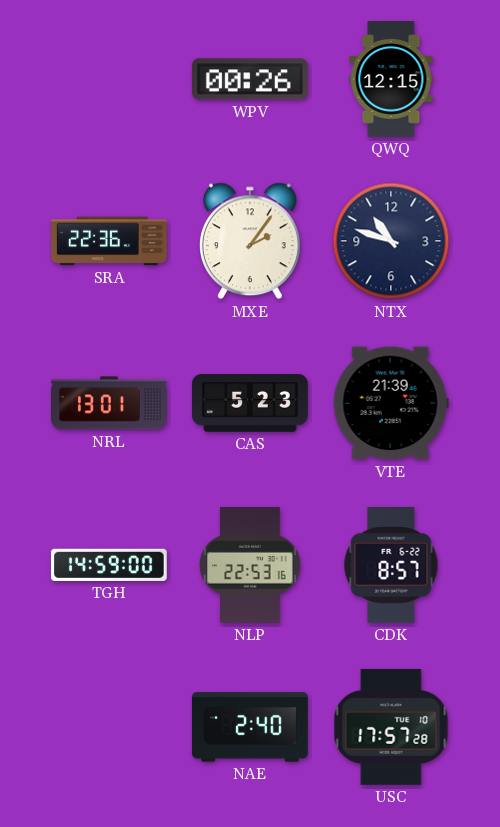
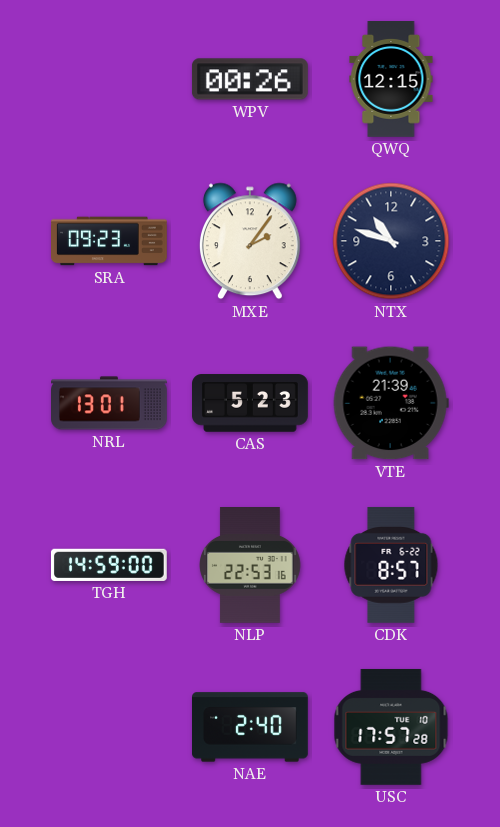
SRA: 22:36 -> 09:23 (110, 241)
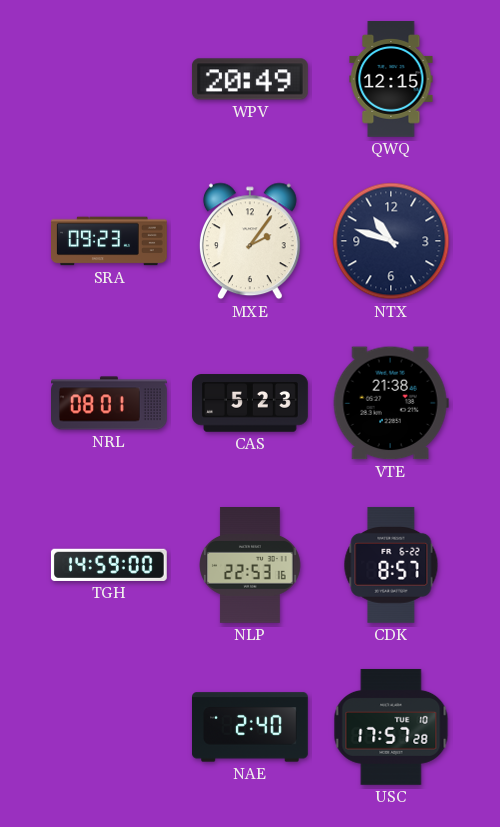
WPV: 00:26 -> 20:49 (250, 79)
NRL: 13:01 -> 08:01 (110, 403)
VTE: 21:39 -> 21:38 (391, 403)
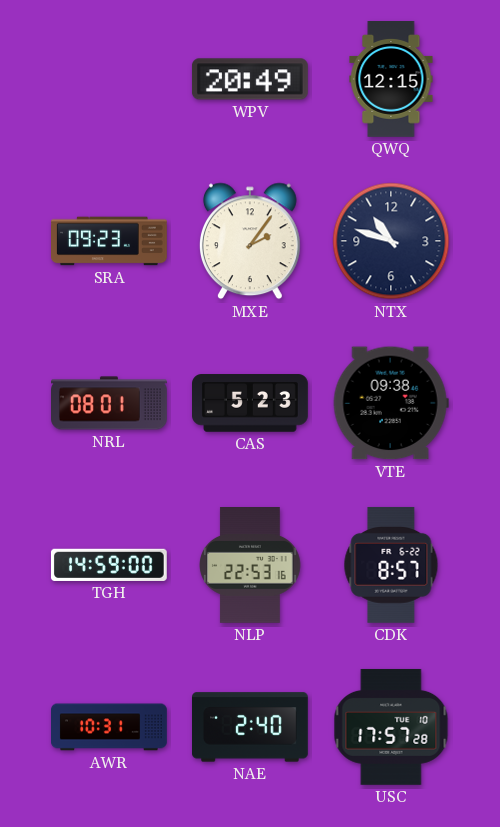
VTE: 21:38 -> 09:38 (391, 403)
AWR: none -> 10:31 (110, 727)
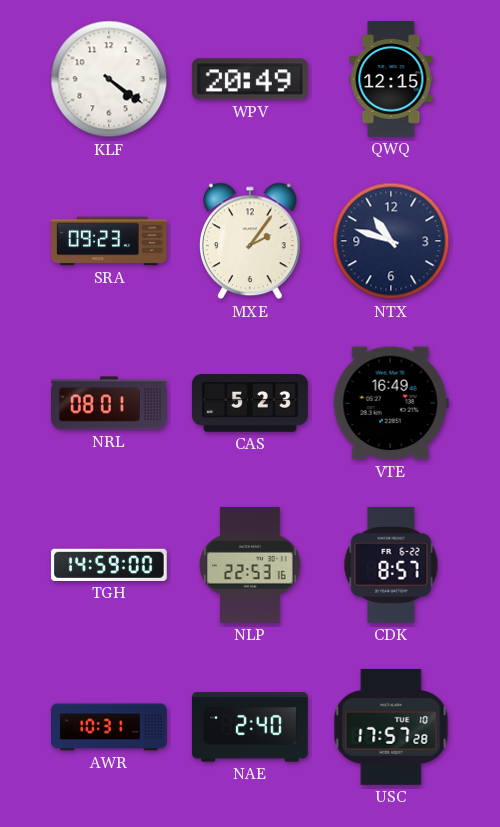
KLF: none -> 4:21 (109, 79)
VTE: 09:38 -> 16:49 (391, 403)
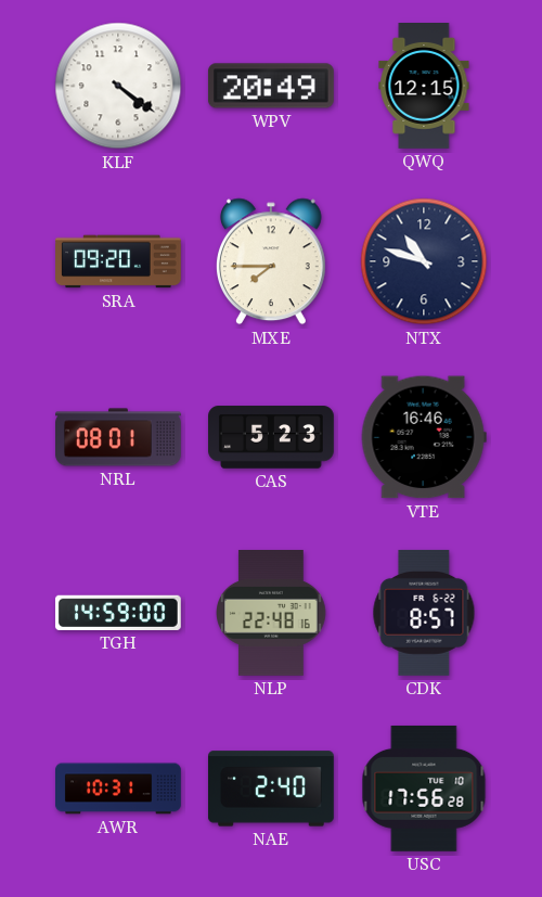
SRA: 09:23 -> 09:20 (119, 261)
MXE: 2:06 -> 7:45 (271, 261)
VTE: 16:49 -> 16:46 (424, 437)
NLP: 22:53 -> 22:48 (272, 614)
USC: 17:57 -> 17:56 (424, 789)
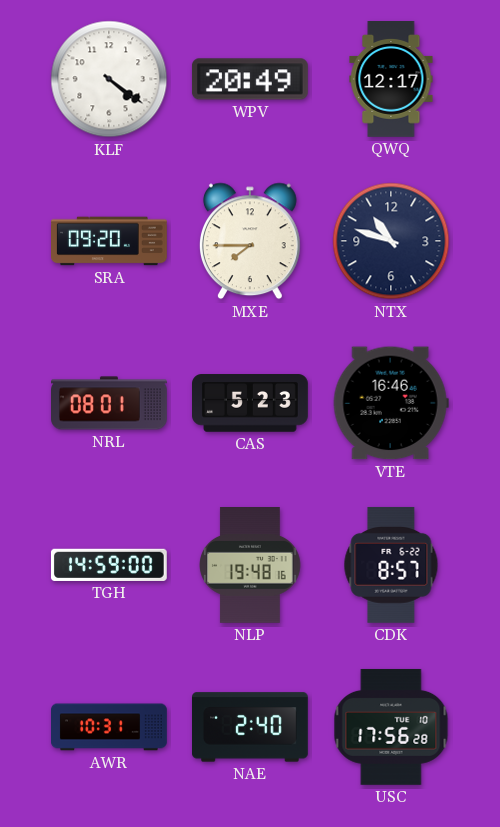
QWQ: 12:15 -> 12:17 (391, 80)
NLP: 22:48 -> 19:48 (251, 566)
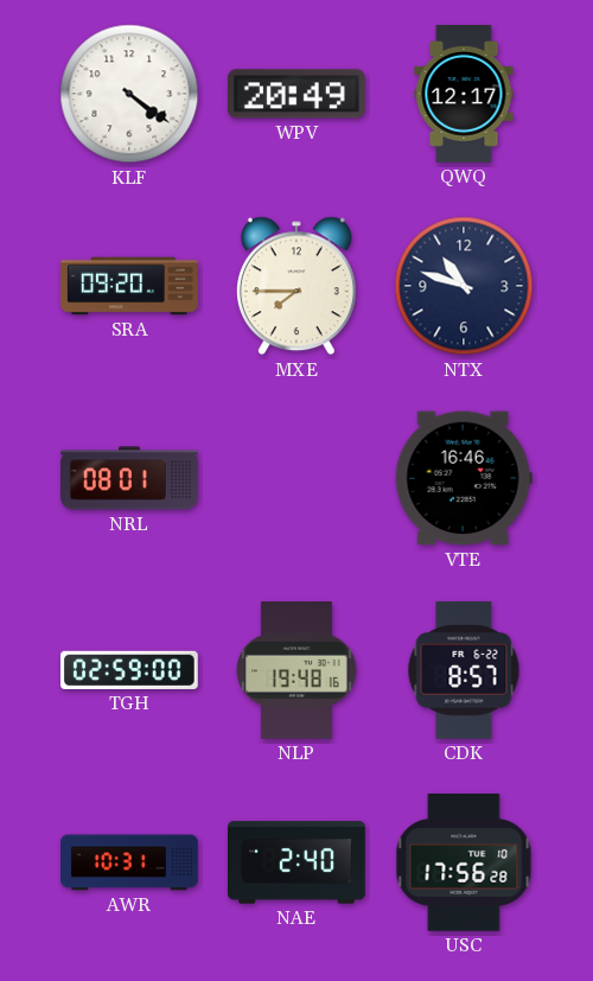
CAS: 5:23 -> none (251, 403)
TGH: 14:59 -> 02:59 (129, 670)
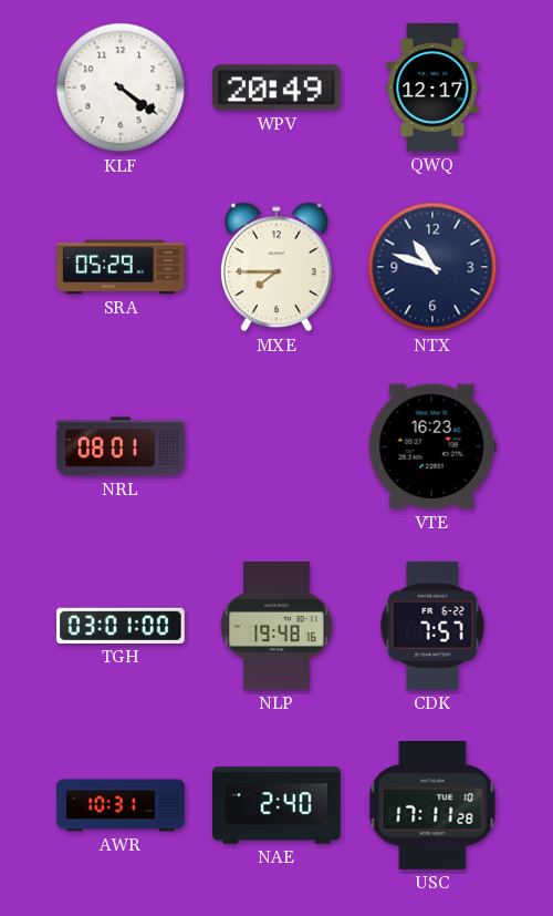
SRA: 09:20 -> 05:29 (122, 267)
VTE: 16:46 -> 16:23 (432, 446)
TGH: 02:59 -> 03:01 (121, 626)
CDK: 8:57 -> 7:57 (432, 626)
USC: 17:56 -> 17:11 (432, 805)
